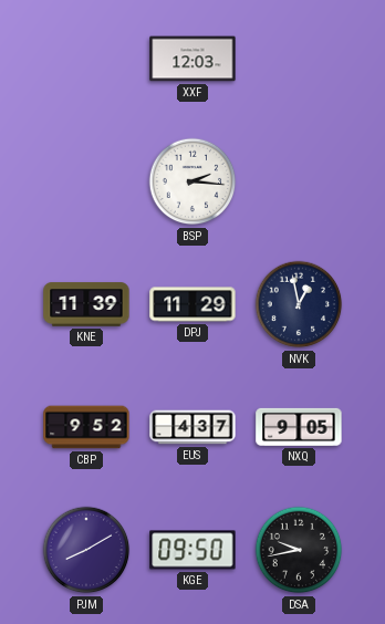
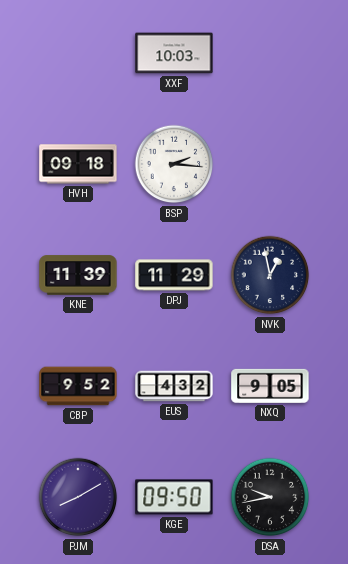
XXF: 12:03 -> 10:03 (174, 53)
HVH: none -> 09:18 (78, 164)
EUS: 4:37 -> 4:32 (174, 386)
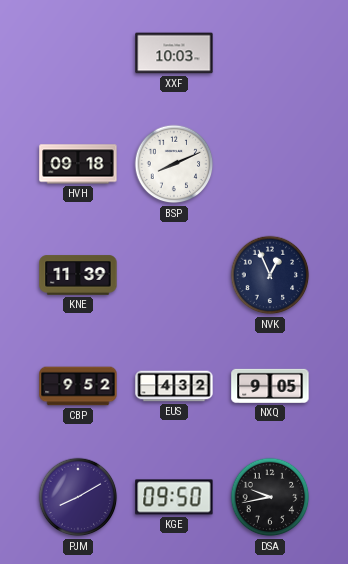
BSP: 2:16 -> 8:11 (174, 164)
DPJ: 11:29 -> none (174, 275)
NVK: 12:58 -> 12:56 (270, 275)
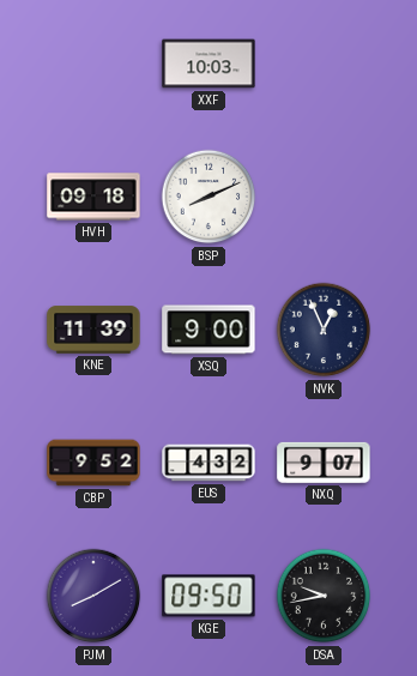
XSQ: none -> 9:00 (208, 330)
NXQ: 9:05 -> 9:07 (324, 463)
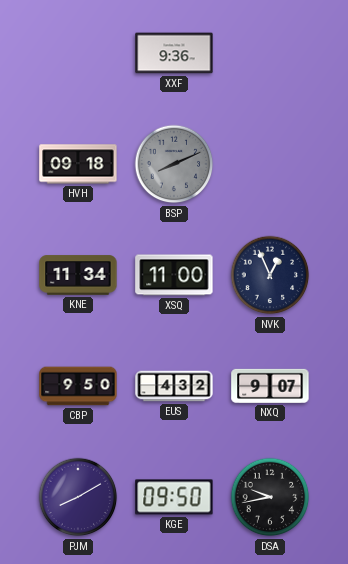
XXF: 10:03 -> 9:36 (174, 53)
BSP dial: white -> grey (174, 164)
KNE: 11:39 -> 11:34 (78, 275)
XSQ: 9:00 -> 11:00 (174, 275)
CBP: 9:52 -> 9:50 (78, 386)
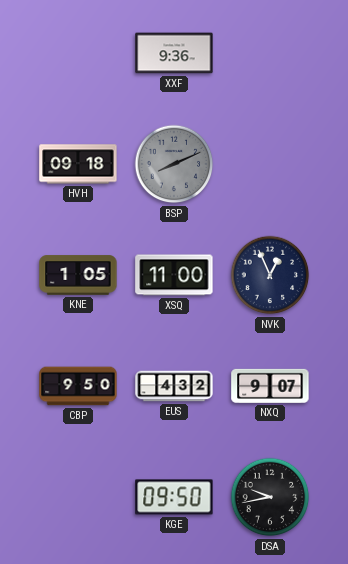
KNE: 11:34 -> 1:05 (78, 275)
PJM: 8:10 -> none (78, 497)
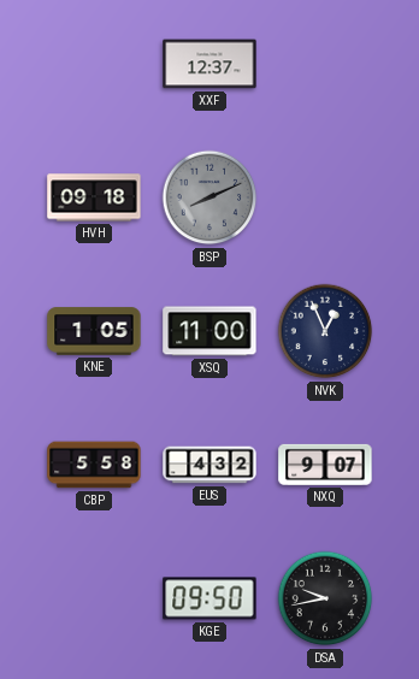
XXF: 9:36 -> 12:37 (209, 64)
CBP: 9:50 -> 5:58 (94, 465)
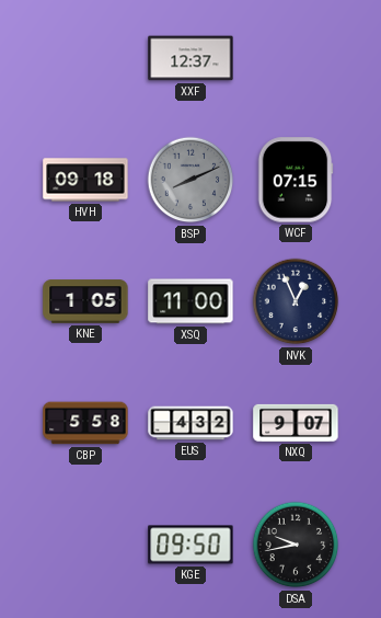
WCF: none -> 07:15 (296, 180)
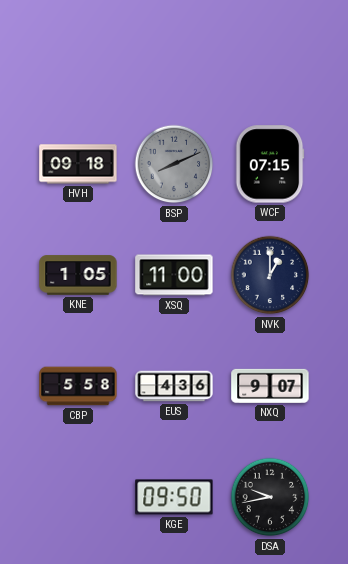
XXF: 12:37 -> none (190, 58)
NVK: 12:56 -> 1:00 (270, 275)
EUS: 4:32 -> 4:36 (174, 386)
